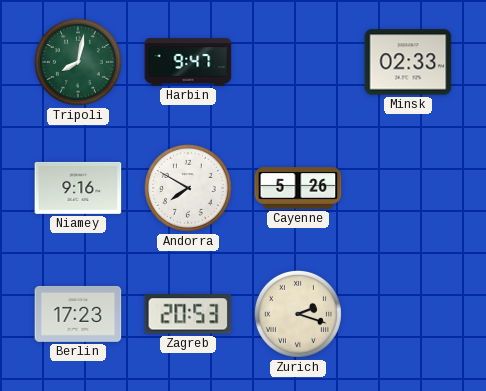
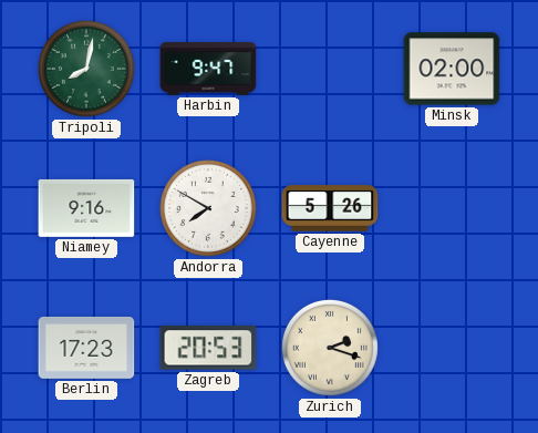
Minsk: 02:33 -> 02:00 (452, 69)
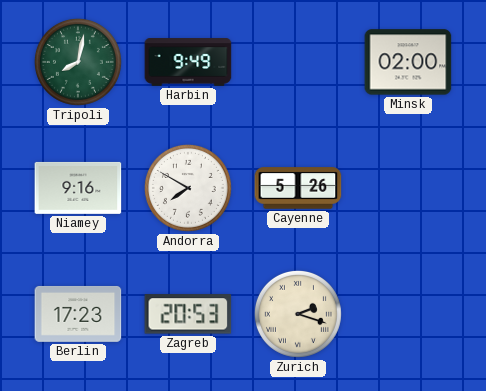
Harbin: 9:47 -> 9:49 (188, 62)
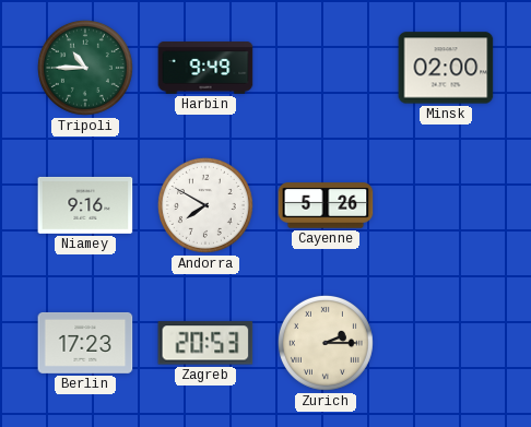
Tripoli: 8:02 -> 10:45 (85, 68)
Zurich: 2:18 -> 2:15 (326, 343)
